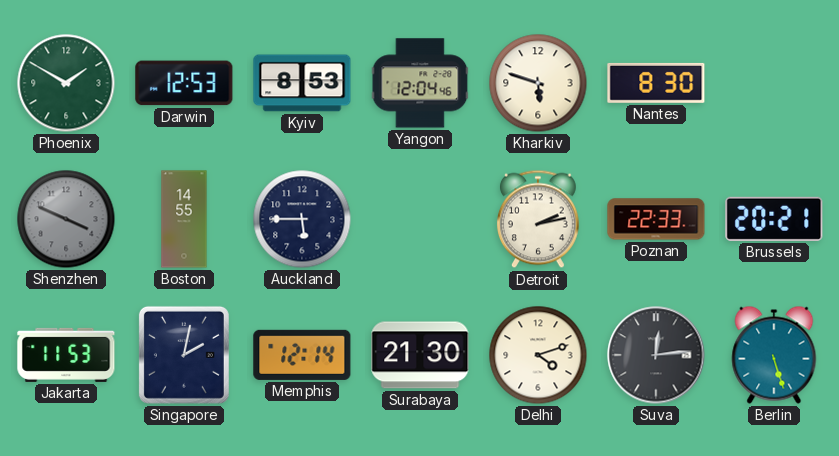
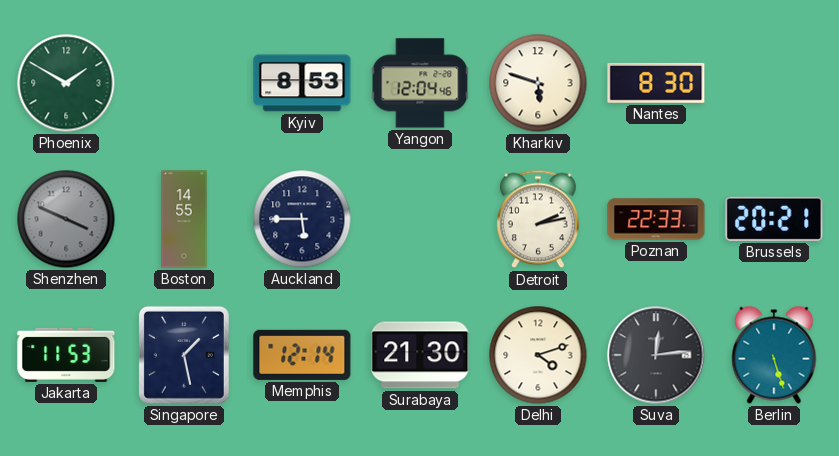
Darwin: 12:53 -> none (184, 83)
Singapore: 2:02 -> 1:28 (184, 355)
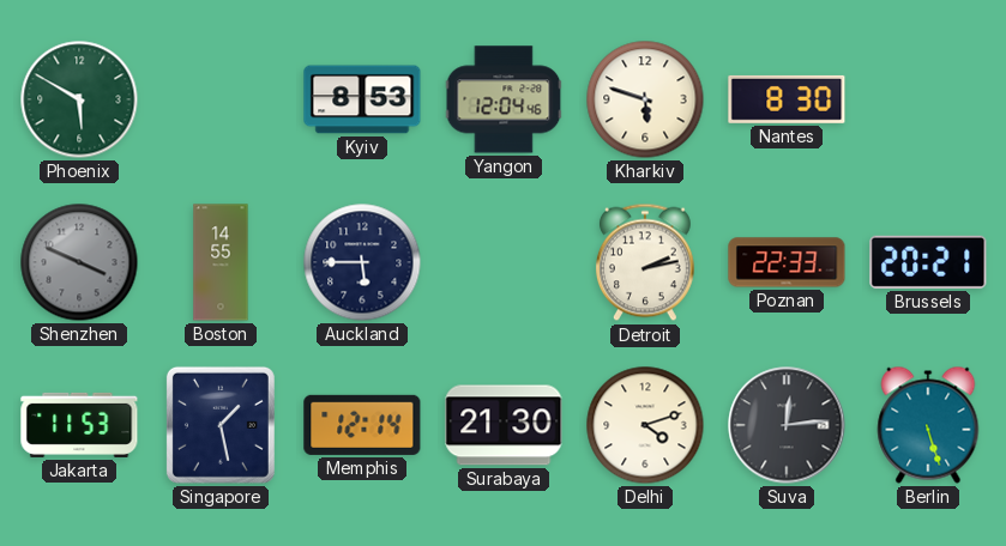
Phoenix: 1:50 -> 5:50 (79, 99)
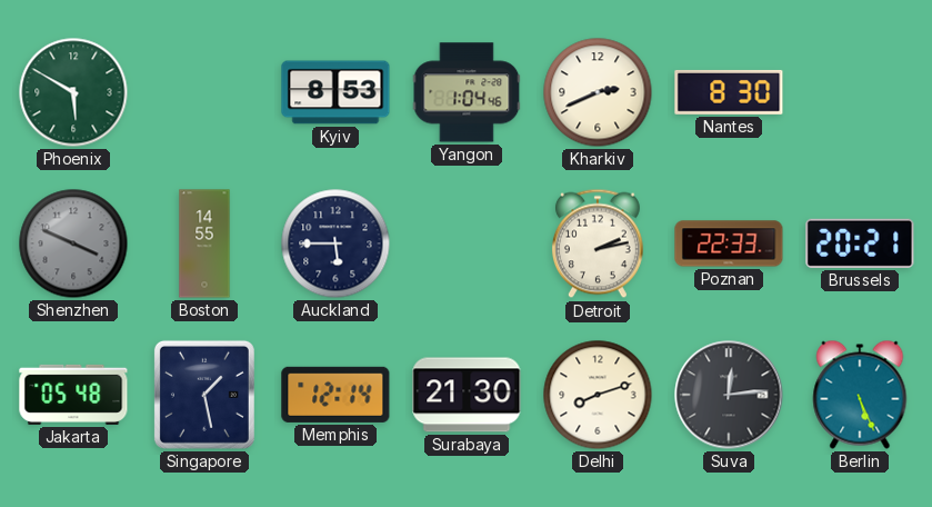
Yangon: 12:04 -> 1:04 (467, 92)
Kharkiv: 5:48 -> 2:41 (598, 92)
Jakarta: 11:53 -> 05:48 (73, 395)
Delhi: 4:12 -> 8:12 (598, 395)
Berlin: 5:27 -> 5:26 (860, 395)
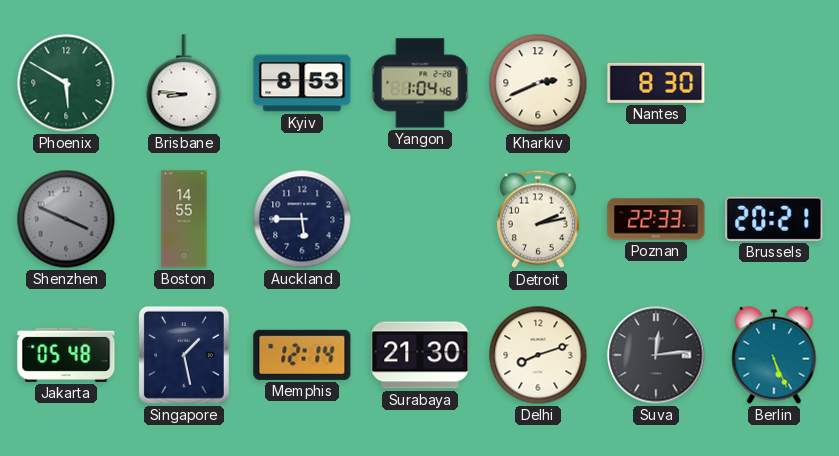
Brisbane: none -> 8:46 (184, 83)
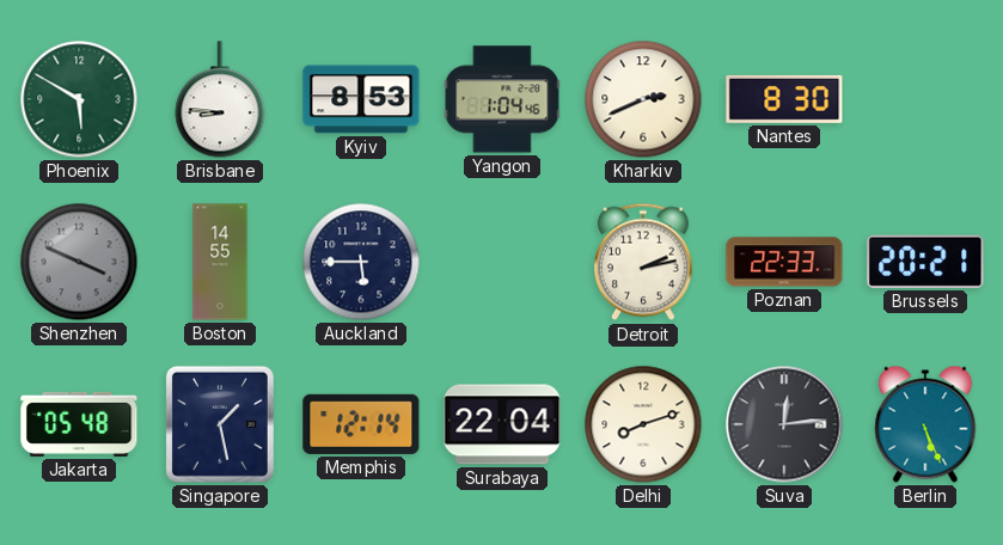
Surabaya: 21:30 -> 22:04 (502, 424)
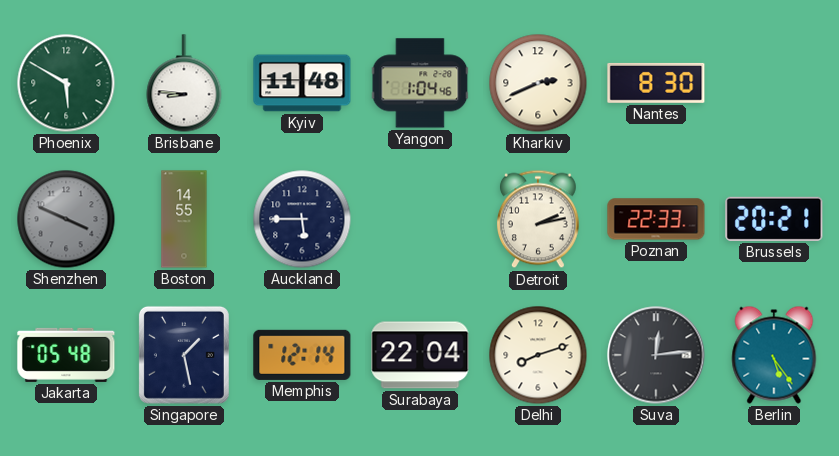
Kyiv: 8:53 -> 11:48 (302, 83)
Berlin: 5:26 -> 5:24 (774, 355)
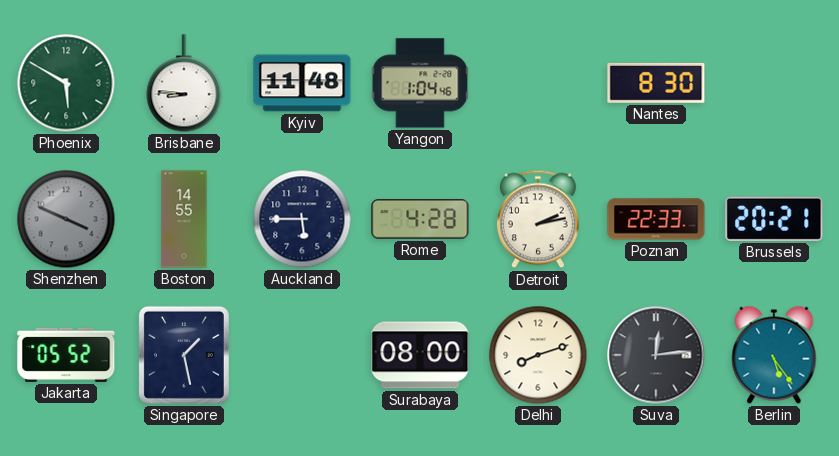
Kharkiv: 2:41 -> none (538, 83)
Rome: none -> 4:28 (420, 220)
Jakarta: 05:48 -> 05:52 (66, 355)
Memphis: 12:14 -> none (302, 355)
Surabaya: 22:04 -> 08:00 (420, 355)
